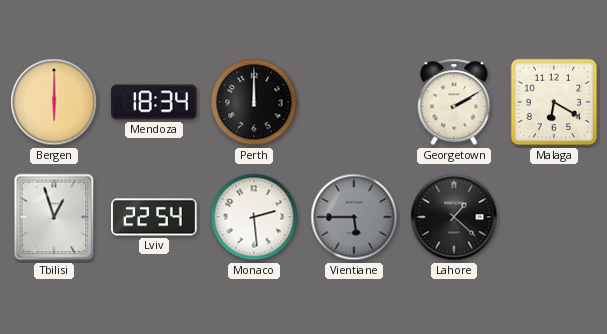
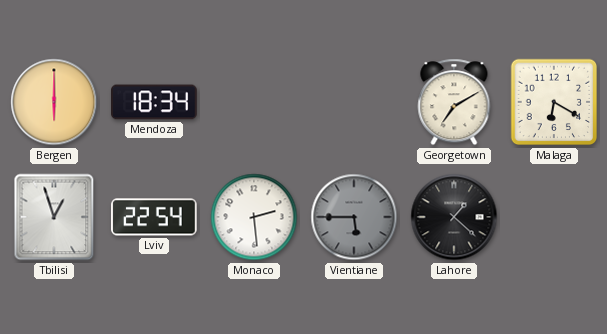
Perth: 12:00 -> none (254, 102)
Georgetown: 2:10 -> 7:10 (454, 102)
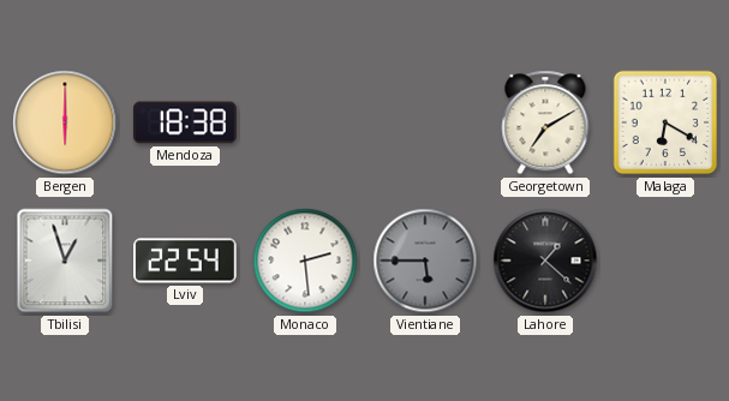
Mendoza: 18:34 -> 18:38 (186, 122)
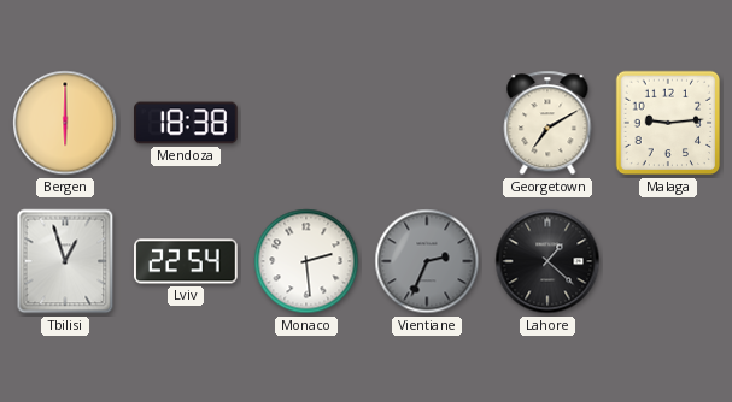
Malaga: 6:20 -> 9:14 (668, 123)
Vientiane: 5:45 -> 2:34 (427, 261)
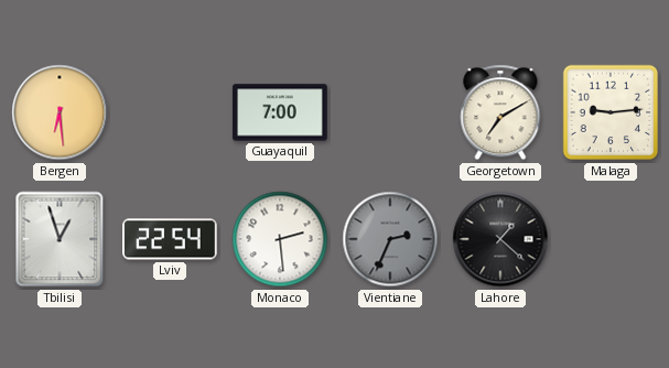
Bergen: 6:00 -> 6:29 (60, 112)
Mendoza: 18:38 -> none (187, 123)
Guayaquil: none -> 7:00 (280, 112)
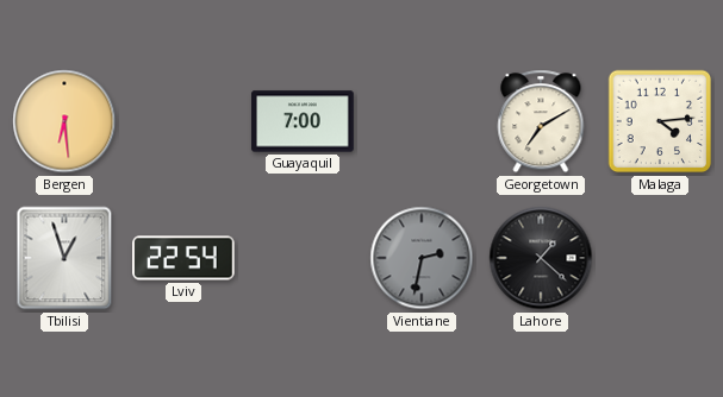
Malaga: 9:14 -> 4:14 (660, 121)
Monaco: 2:29 -> none (280, 239)
Vientiane: 2:34 -> 2:32 (422, 258)
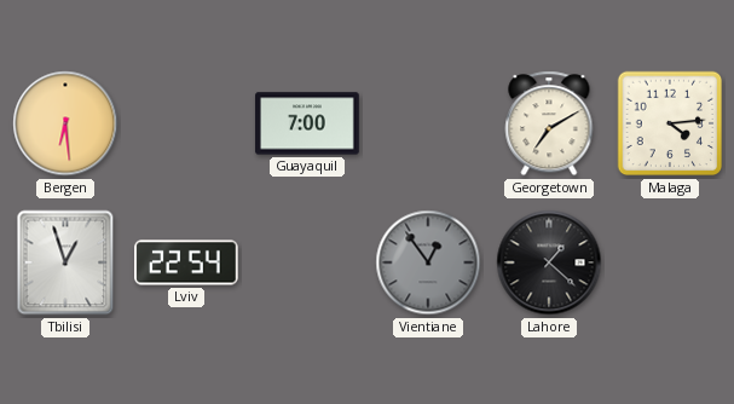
Vientiane: 2:32 -> 12:54 (428, 262)
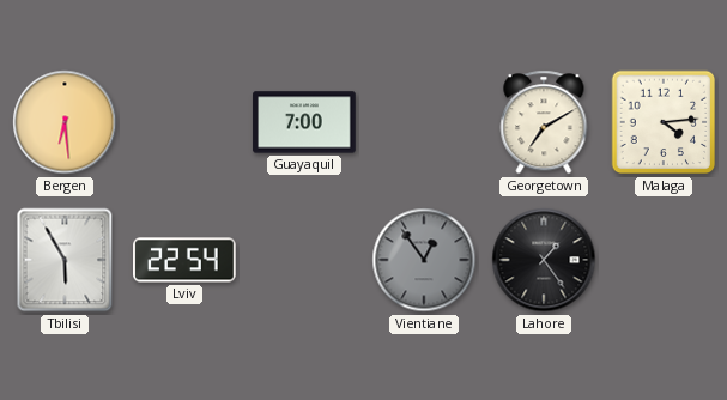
Tbilisi: 12:57 -> 5:55 (65, 260)
Lahore: 1:22 -> 1:24 (544, 260)
